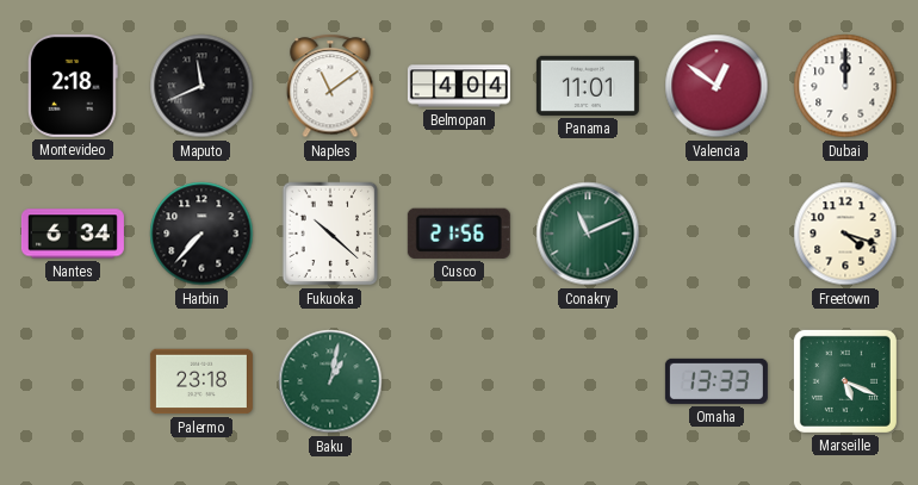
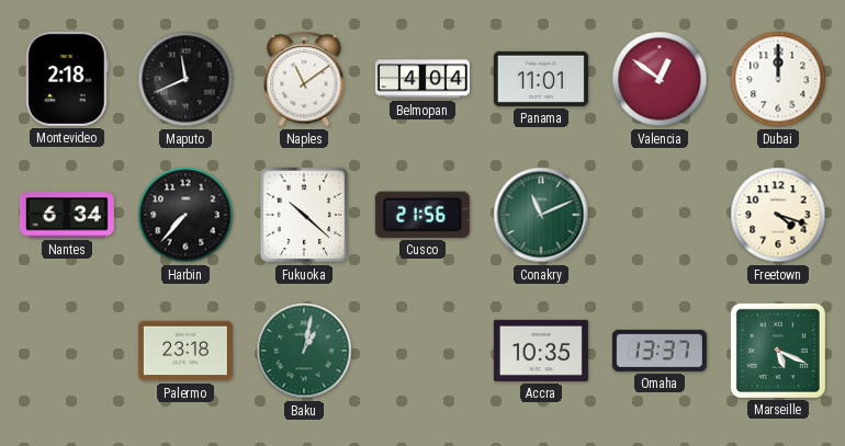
Accra: none -> 10:35 (541, 351)
Omaha: 13:33 -> 13:37 (660, 351)
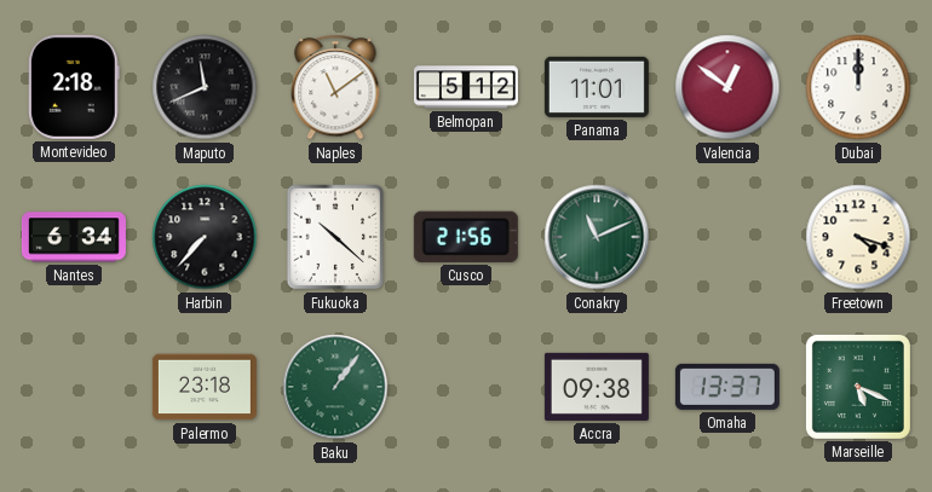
Belmopan: 4:04 -> 5:12 (466, 87)
Baku: 1:02 -> 1:06 (335, 387)
Accra: 10:35 -> 09:38 (597, 387)
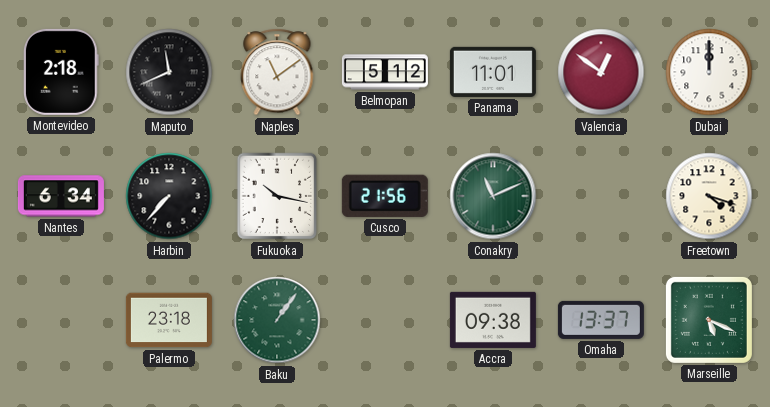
Fukuoka: 10:22 -> 10:17 (277, 196)
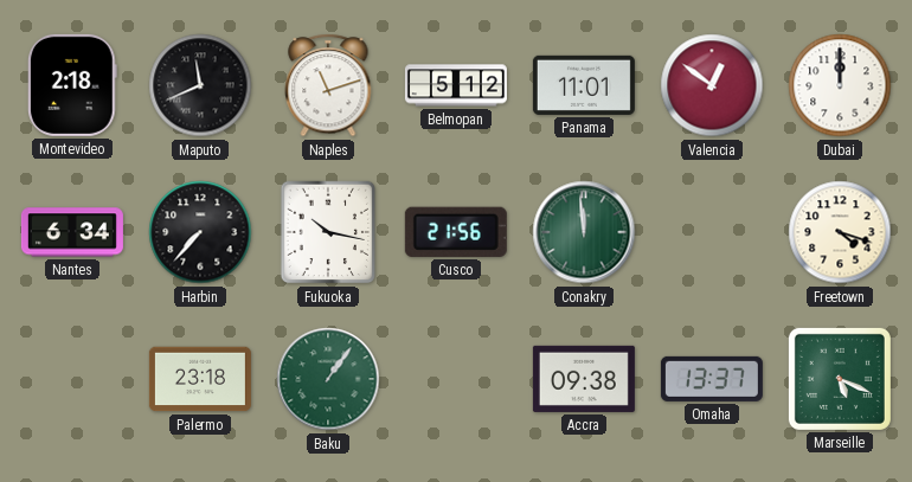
Naples: 11:09 -> 11:12 (328, 85)
Conakry: 11:11 -> 11:59 (584, 232)
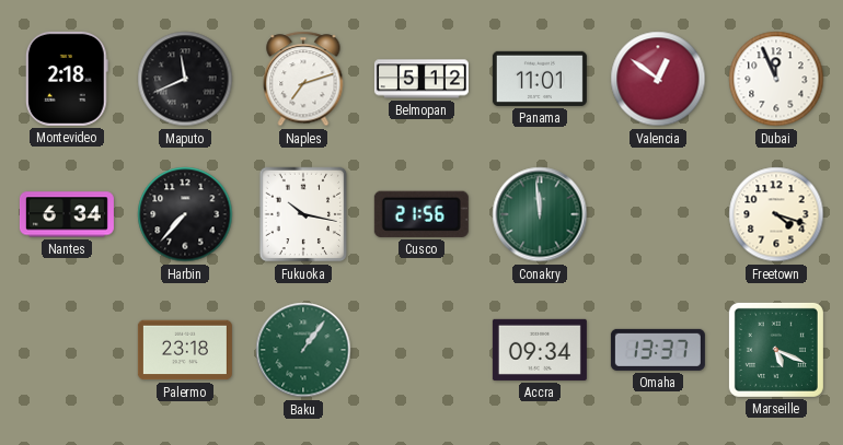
Naples: 11:12 -> 7:12 (303, 79)
Dubai: 12:00 -> 11:56 (776, 79)
Accra: 09:38 -> 09:34 (540, 350)
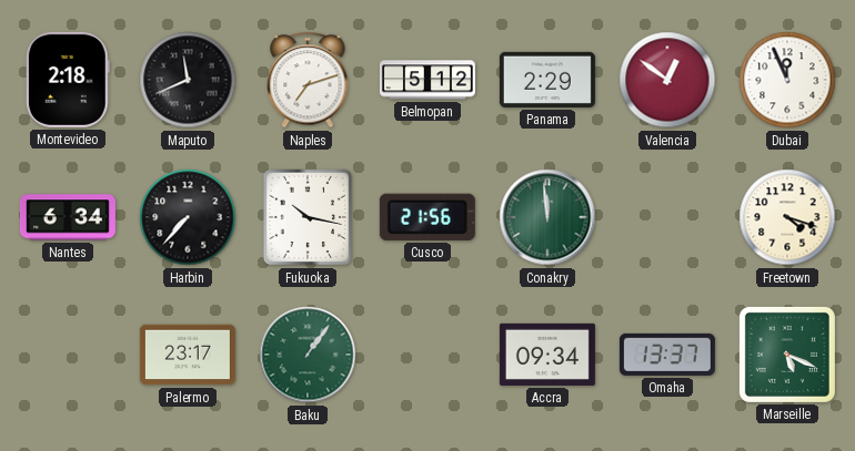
Panama: 11:01 -> 2:29 (547, 80)
Palermo: 23:18 -> 23:17 (188, 355)
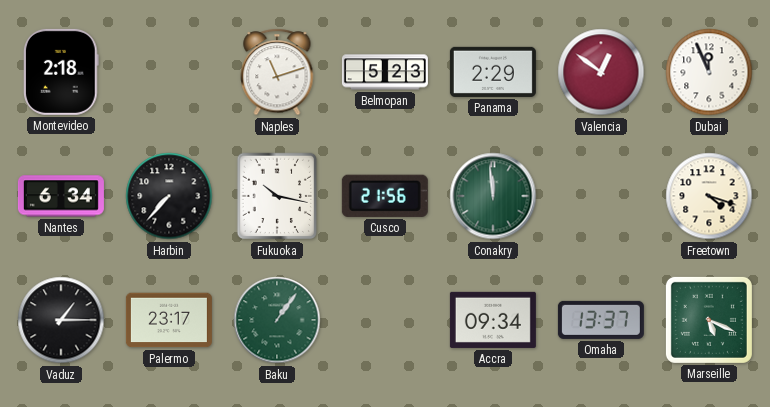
Maputo: 11:41 -> none (188, 80)
Naples: 7:12 -> 11:12 (277, 72)
Belmopan: 5:12 -> 5:23 (385, 72)
Vaduz: none -> 1:15 (61, 320)
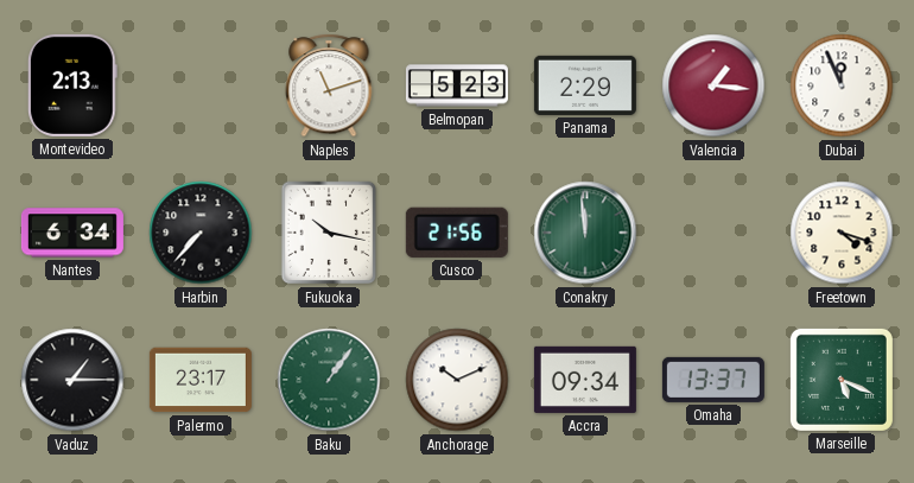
Montevideo: 2:18 -> 2:13 (72, 85)
Valencia: 12:51 -> 1:16 (713, 85)
Anchorage: none -> 10:11 (457, 380)
